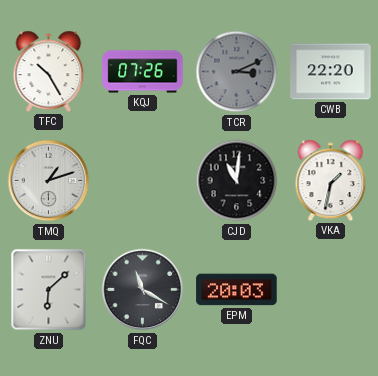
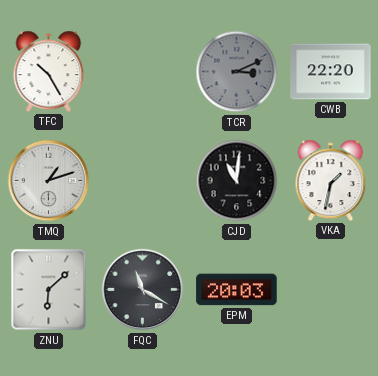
KQJ: 07:26 -> none (143, 72)
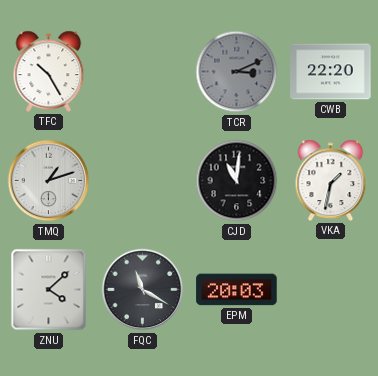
ZNU: 6:08 -> 4:08 (49, 290)
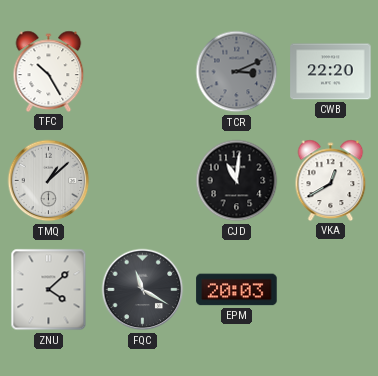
TMQ: 1:12 -> 1:08 (49, 181)
VKA: 1:32 -> 12:40 (331, 180)
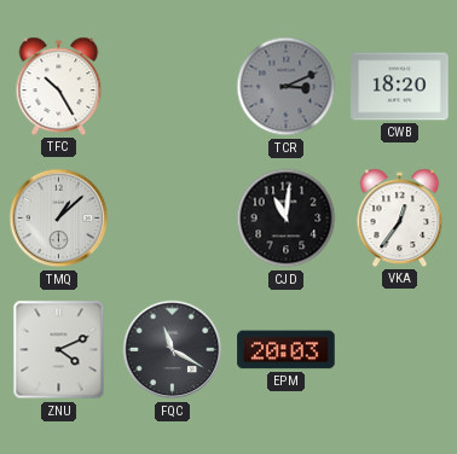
CWB: 22:20 -> 18:20 (400, 87)
VKA: 12:40 -> 12:36 (400, 217)
ZNU: 4:08 -> 4:11 (59, 350)
